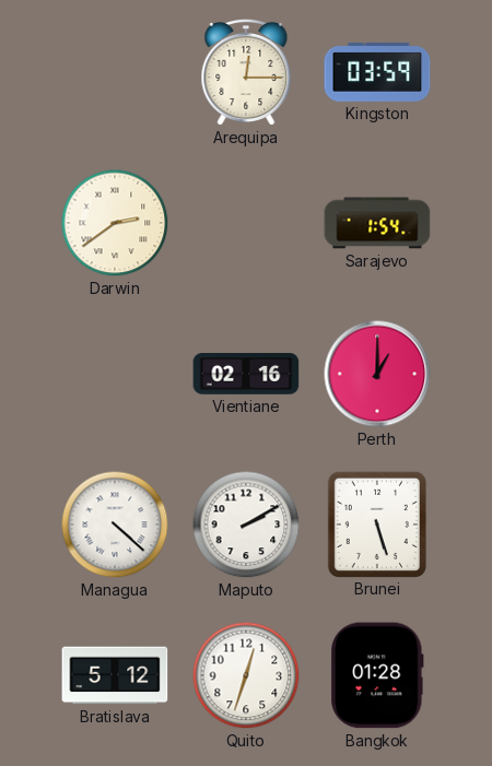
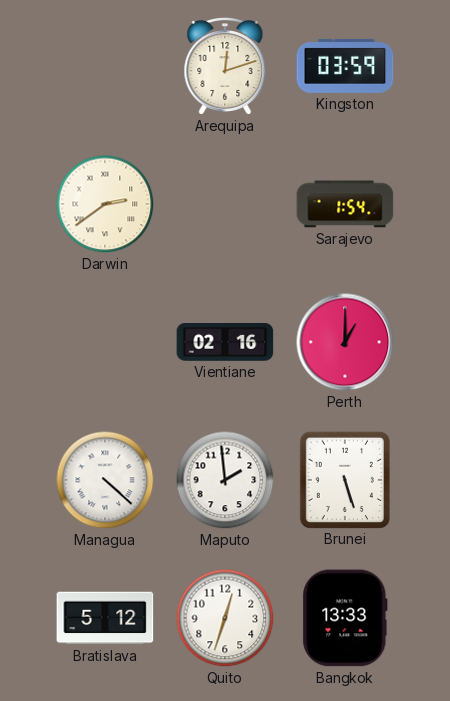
Arequipa: 12:15 -> 12:12 (225, 67)
Maputo: 2:10 -> 1:59 (225, 480)
Bangkok: 01:28 -> 13:33 (345, 618)
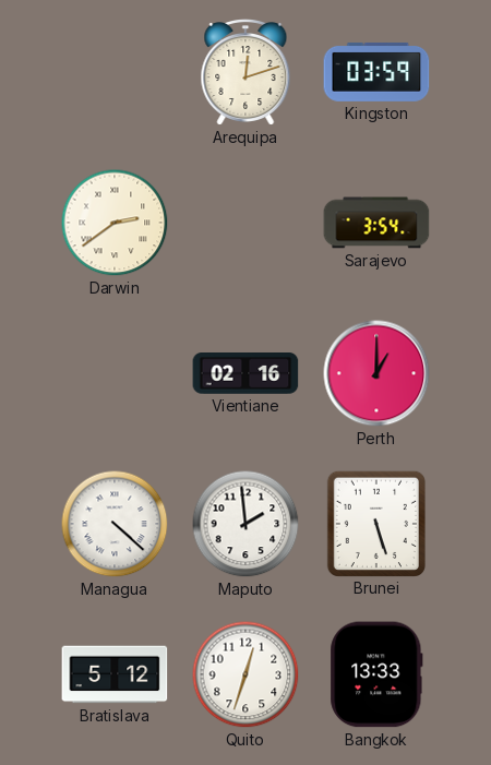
Sarajevo: 1:54 -> 3:54 (376, 223)
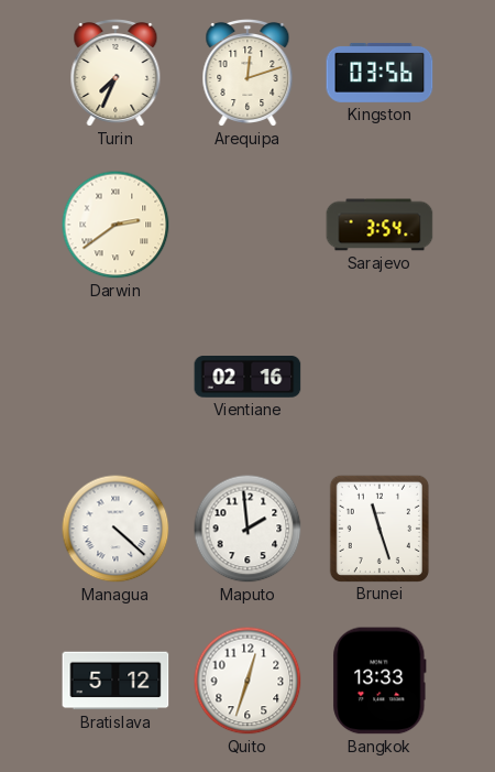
Turin: none -> 7:34 (116, 74)
Kingston: 03:59 -> 03:56 (380, 73)
Perth: 1:00 -> none (376, 373)
Brunei: 5:27 -> 11:27 (380, 528)
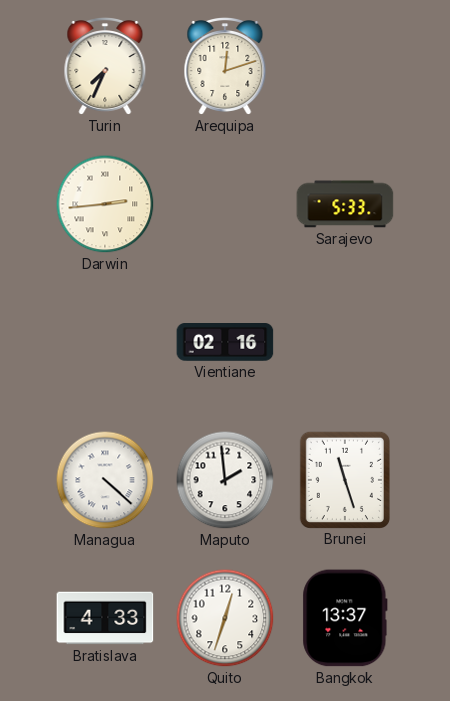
Kingston: 03:56 -> none (380, 73)
Darwin: 2:39 -> 2:44 (105, 204)
Sarajevo: 3:54 -> 5:33 (345, 204)
Bratislava: 5:12 -> 4:33 (105, 618)
Bangkok: 13:33 -> 13:37 (345, 618)
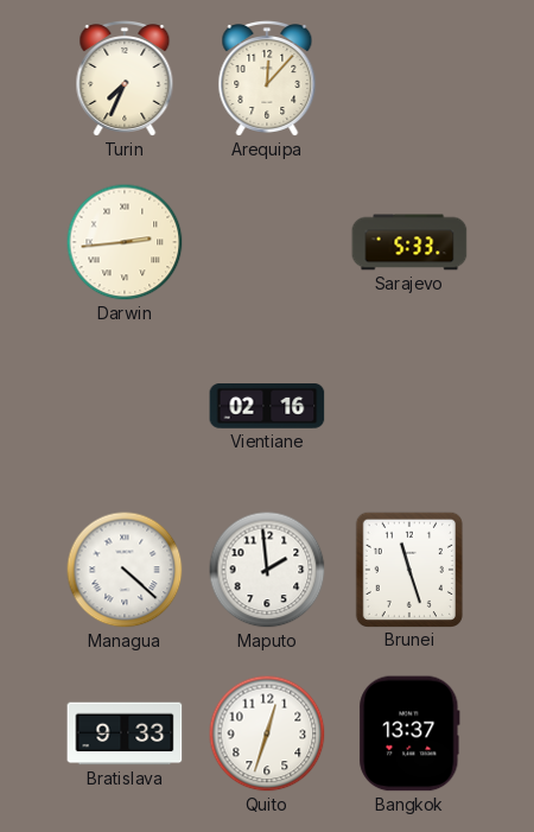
Arequipa: 12:12 -> 12:07 (267, 80)
Bratislava: 4:33 -> 9:33 (125, 733)
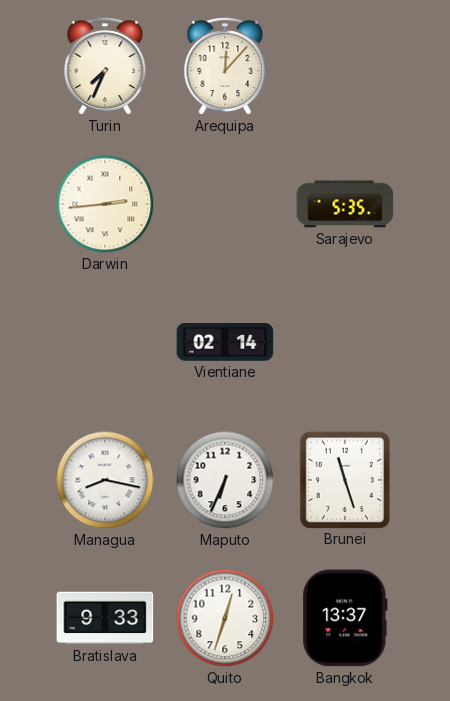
Sarajevo: 5:33 -> 5:35 (345, 204)
Vientiane: 02:16 -> 02:14 (225, 343)
Managua: 4:22 -> 8:17 (105, 480)
Maputo: 1:59 -> 6:34 (225, 480)
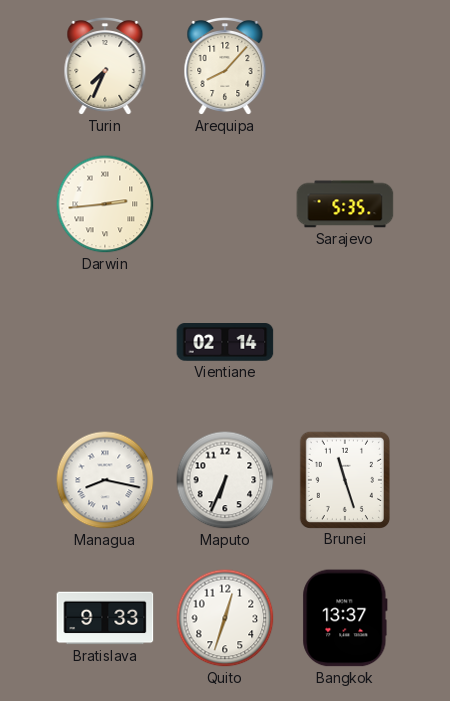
Arequipa: 12:07 -> 8:07 (225, 67)
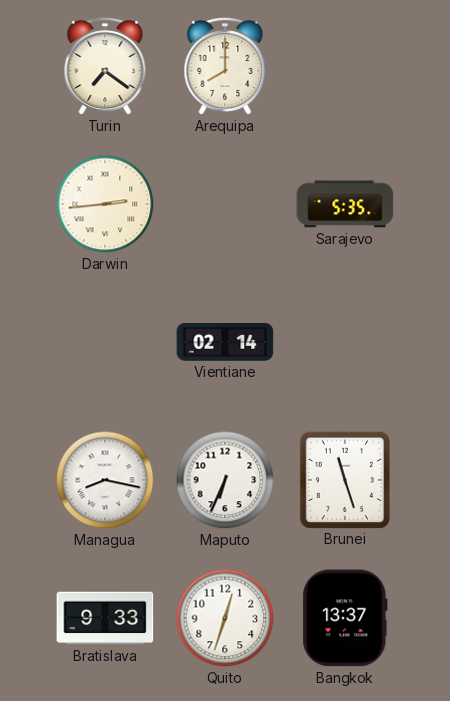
Turin: 7:34 -> 7:21 (105, 67)
Arequipa: 8:07 -> 8:00 (225, 67)
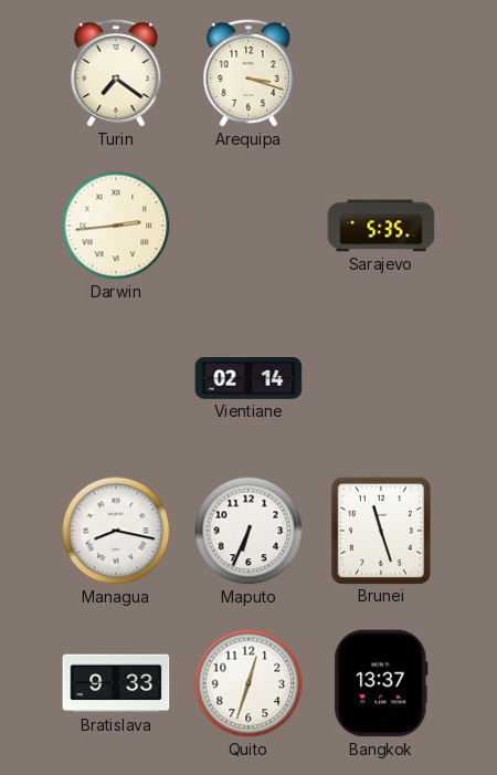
Arequipa: 8:00 -> 3:18 (248, 74)
